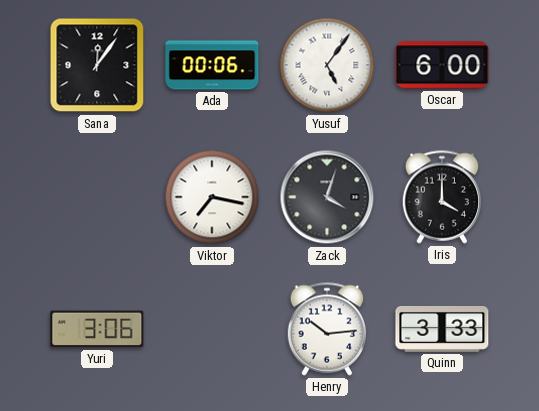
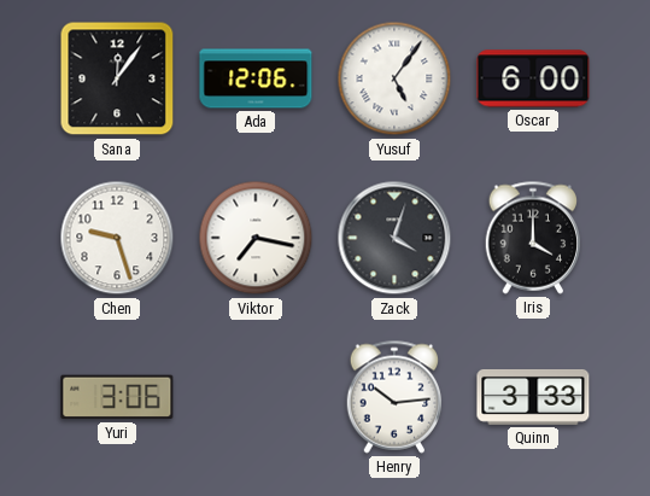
Ada: 00:06 -> 12:06 (256, 78)
Chen: none -> 9:27 (117, 238)
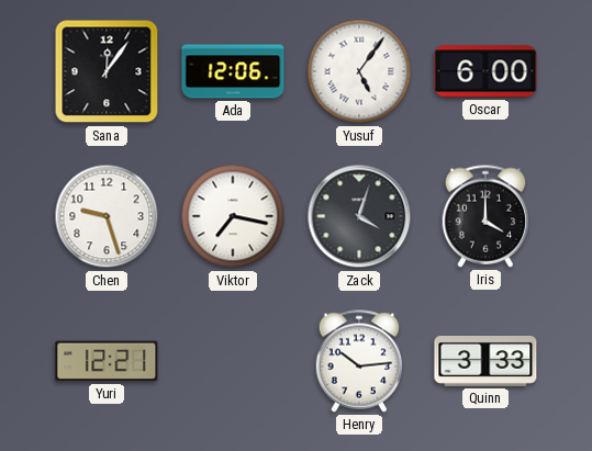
Yuri: 3:06 -> 12:21 (107, 361)
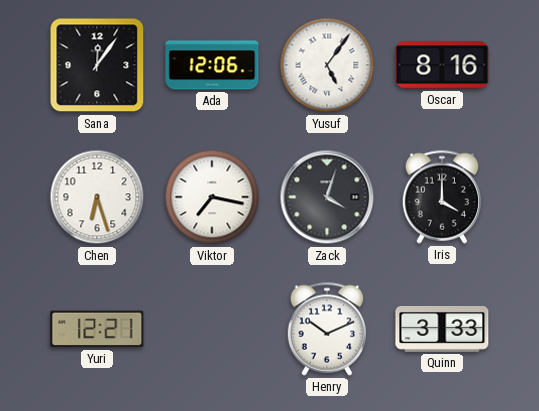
Oscar: 6:00 -> 8:16 (442, 65)
Chen: 9:27 -> 6:27 (97, 197)
Henry: 10:14 -> 10:11 (327, 329)
